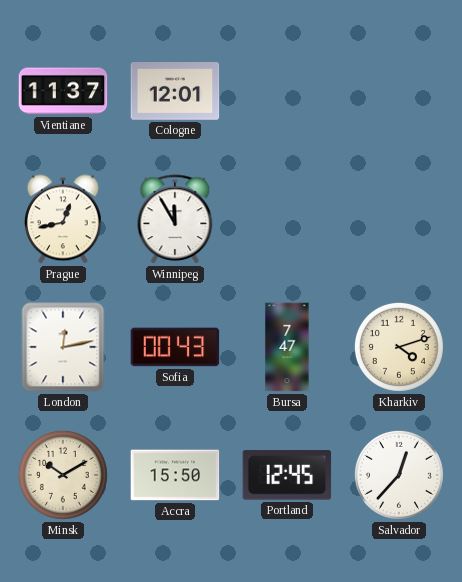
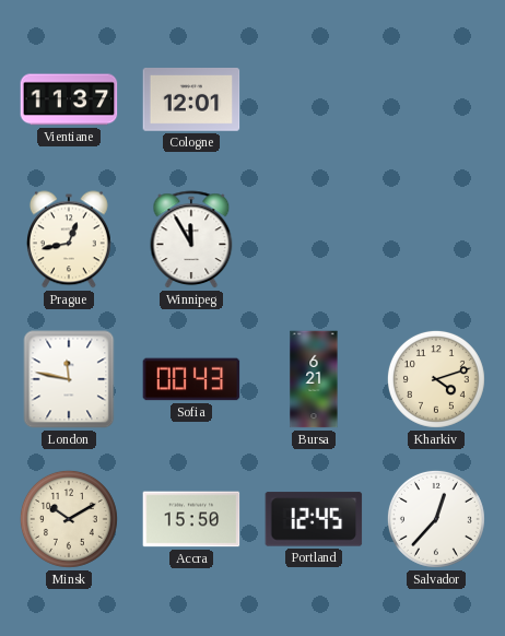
London: 12:13 -> 11:47 (69, 379)
Bursa: 7:47 -> 6:21 (314, 379)
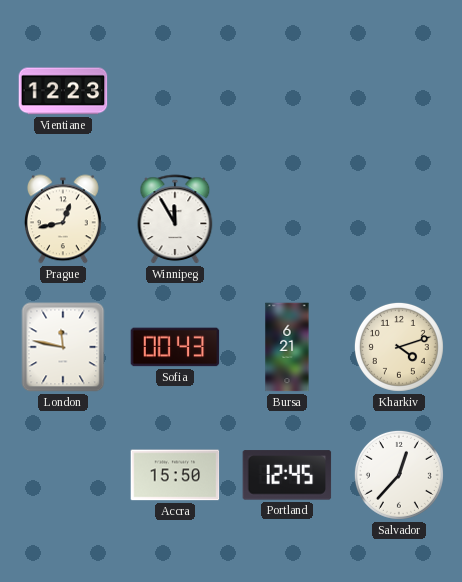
Vientiane: 11:37 -> 12:23 (63, 91)
Cologne: 12:01 -> none (191, 101)
Minsk: 10:10 -> none (69, 519)
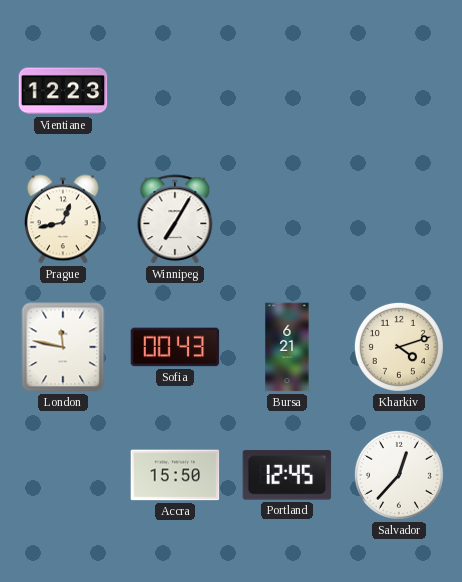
Winnipeg: 11:55 -> 7:05 (175, 219)
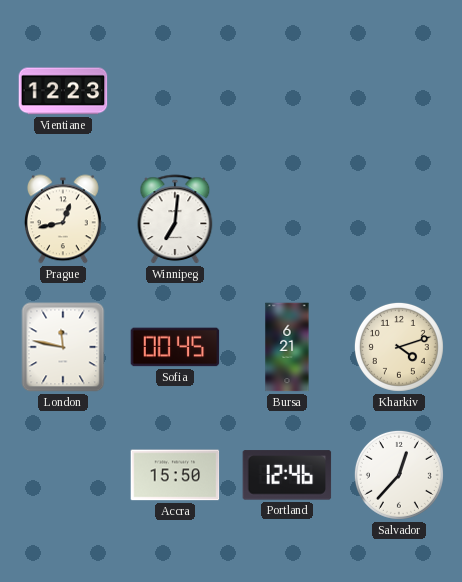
Winnipeg: 7:05 -> 7:01 (175, 219)
Sofia: 00:43 -> 00:45 (175, 347)
Portland: 12:45 -> 12:46 (287, 475)
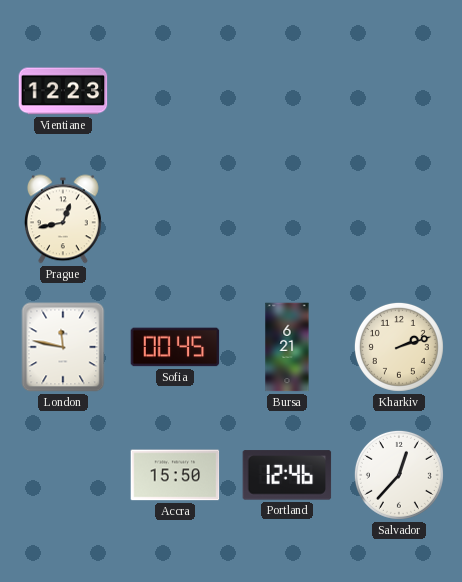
Winnipeg: 7:01 -> none (175, 219)
Kharkiv: 4:12 -> 2:12 (399, 347)
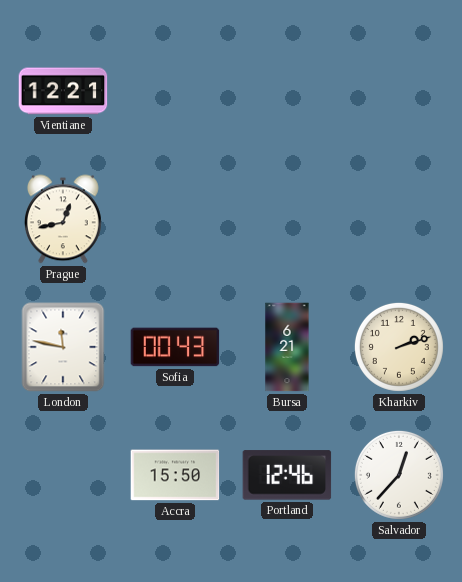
Vientiane: 12:23 -> 12:21 (63, 91)
Sofia: 00:45 -> 00:43 (175, 347)
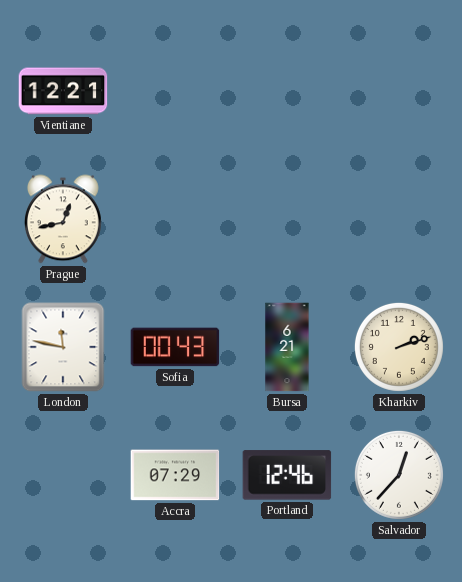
Accra: 15:50 -> 07:29 (175, 475)
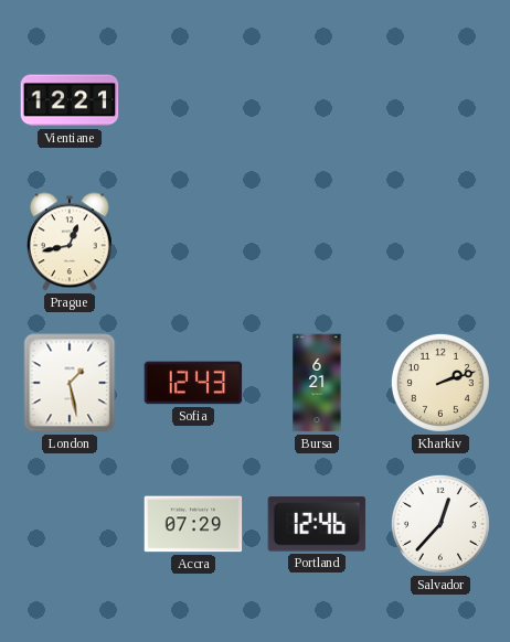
London: 11:47 -> 1:28 (70, 383)
Sofia: 00:43 -> 12:43 (193, 383)
